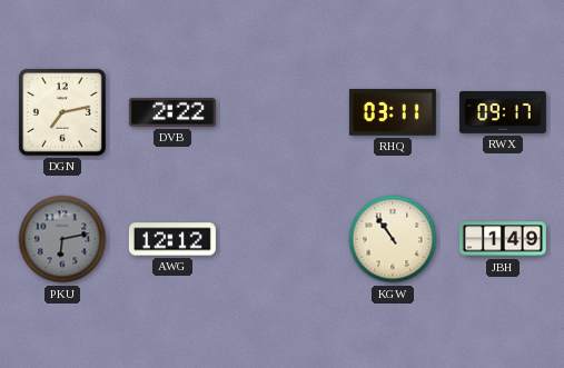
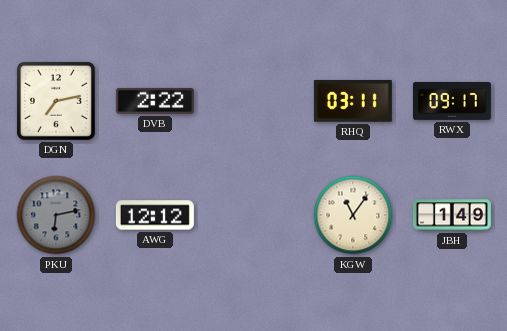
KGW: 10:54 -> 11:06 (353, 215)
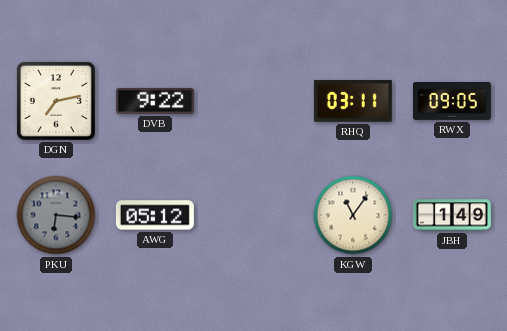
DVB: 2:22 -> 9:22 (155, 101)
RWX: 09:17 -> 09:05 (452, 101)
PKU: 6:13 -> 6:16 (56, 215)
AWG: 12:12 -> 05:12 (155, 215)
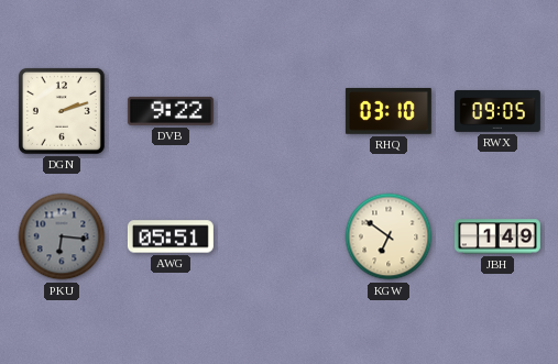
DGN: 7:13 -> 2:12 (62, 111)
RHQ: 03:11 -> 03:10 (389, 111)
AWG: 05:12 -> 05:51 (171, 236)
KGW: 11:06 -> 6:51 (389, 236)
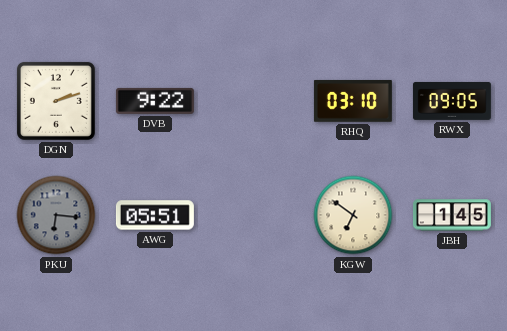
JBH: 1:49 -> 1:45 (452, 215)
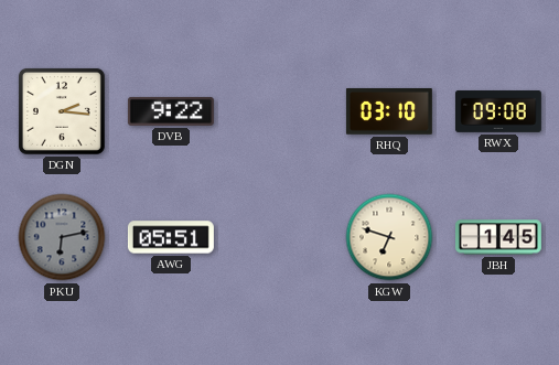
DGN: 2:12 -> 2:16 (62, 111)
RWX: 09:05 -> 09:08 (498, 111)
PKU: 6:16 -> 6:13 (62, 237)
KGW: 6:51 -> 6:48 (389, 237)
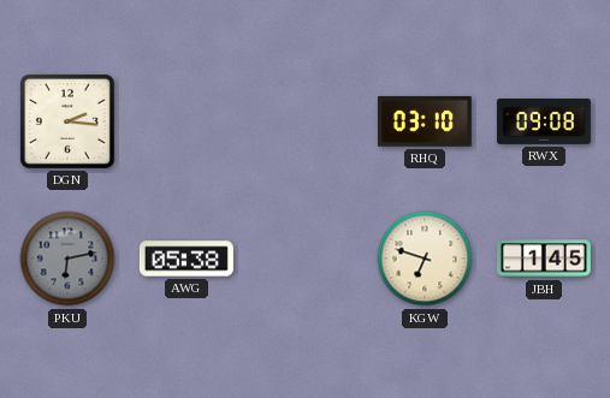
DVB: 9:22 -> none (171, 111)
AWG: 05:51 -> 05:38 (186, 259)
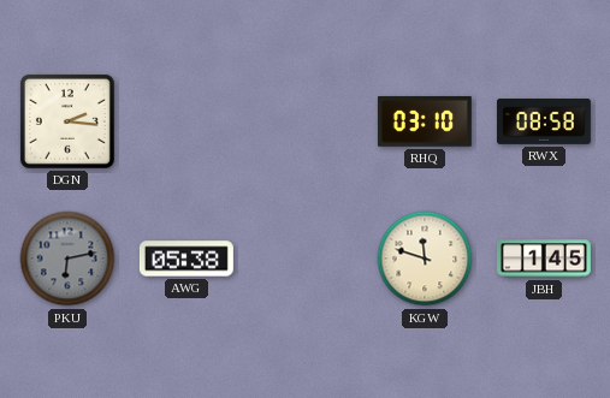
RWX: 09:08 -> 08:58 (544, 121)
KGW: 6:48 -> 11:48 (425, 259)
